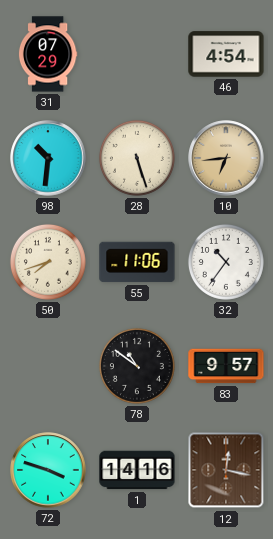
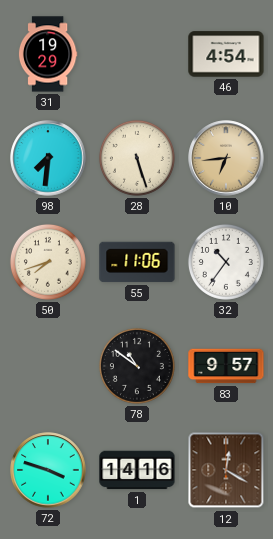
31: 07:29 -> 19:29 (48, 54)
98: 10:31 -> 7:31 (48, 158)
12: 12:17 -> 12:20 (226, 470)
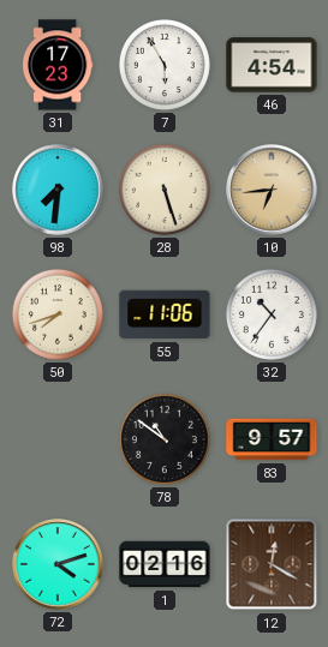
31: 19:29 -> 17:23 (58, 65)
7: none -> 5:55 (165, 65)
72: 3:48 -> 4:12 (58, 564)
1: 14:16 -> 02:16 (165, 564)
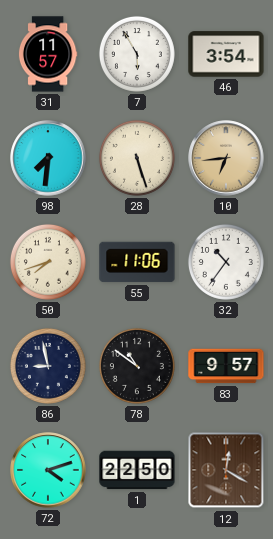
31: 17:23 -> 11:57 (48, 54)
46: 4:54 -> 3:54 (226, 54)
86: none -> 8:58 (48, 366)
1: 02:16 -> 22:50 (137, 470)
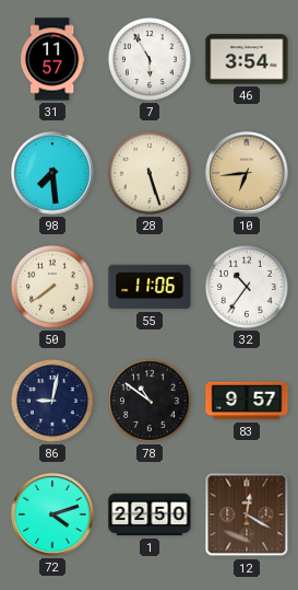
98: 7:31 -> 7:29 (52, 173)
50: 7:42 -> 7:39 (52, 287)
86: 8:58 -> 9:02 (52, 401)
